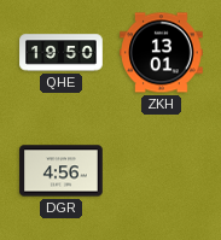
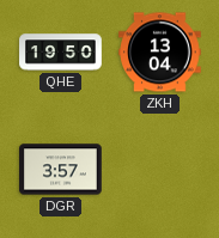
ZKH: 13:01 -> 13:04 (160, 53)
DGR: 4:56 -> 3:57 (61, 170)
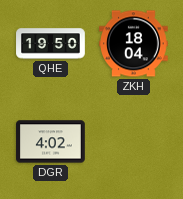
ZKH: 13:04 -> 18:04 (134, 44)
DGR: 3:57 -> 4:02 (51, 142)
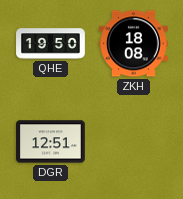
ZKH: 18:04 -> 18:08 (134, 44)
DGR: 4:02 -> 12:51 (51, 142)
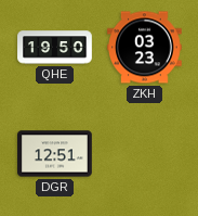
ZKH: 18:08 -> 03:23 (145, 48)
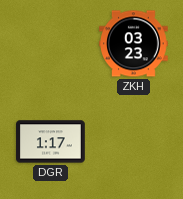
QHE: 19:50 -> none (55, 48)
DGR: 12:51 -> 1:17 (51, 142)
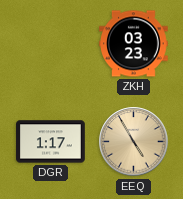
EEQ: none -> 4:55 (134, 142)
